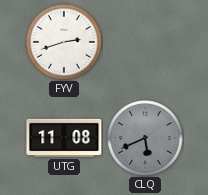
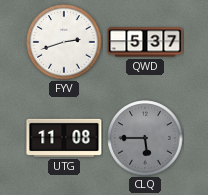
QWD: none -> 5:37 (145, 42)
CLQ: 5:41 -> 5:45 (145, 138)
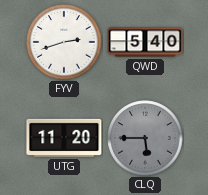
QWD: 5:37 -> 5:40 (145, 42)
UTG: 11:08 -> 11:20 (64, 138)
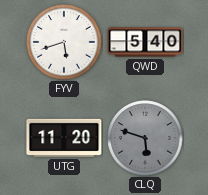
FYV: 2:42 -> 5:42 (64, 42)
CLQ: 5:45 -> 5:48 (145, 138)
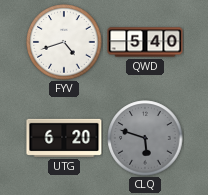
FYV: 5:42 -> 4:42 (64, 42)
UTG: 11:20 -> 6:20 (64, 138)
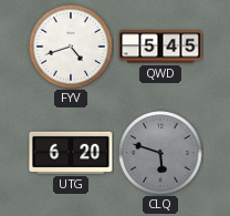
QWD: 5:40 -> 5:45 (160, 47)
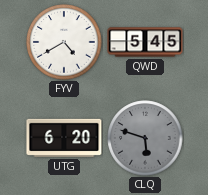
FYV: 4:42 -> 4:40 (64, 42)
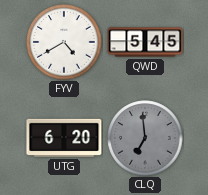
CLQ: 5:48 -> 6:59 (145, 138)
